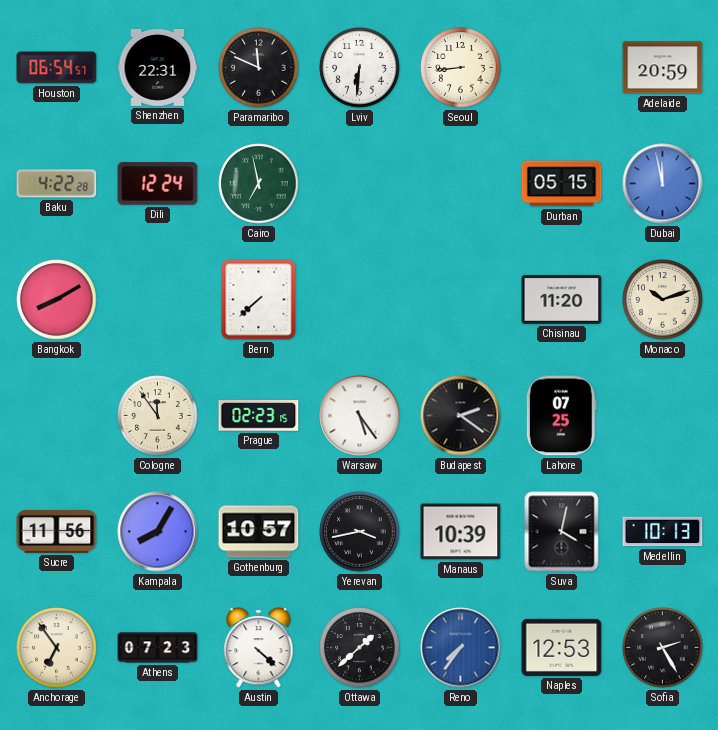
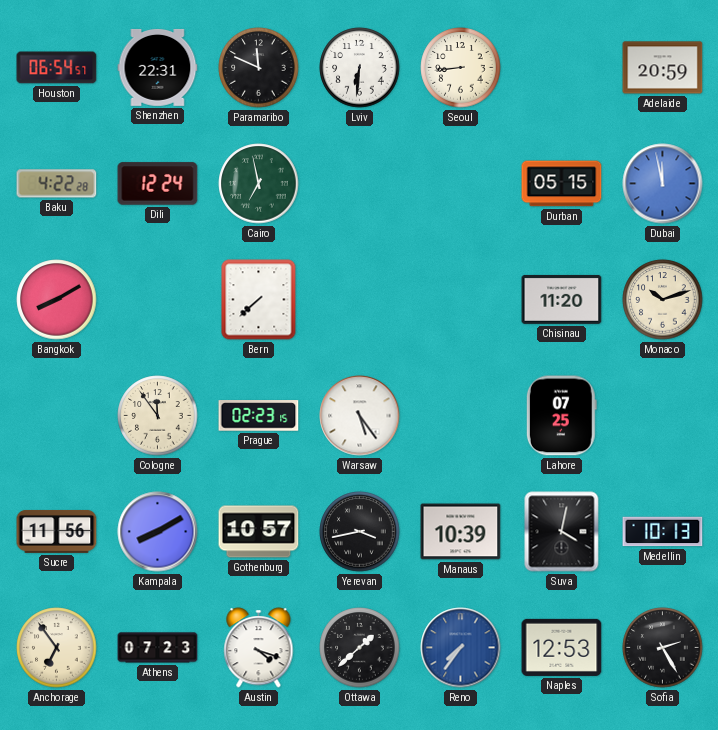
Budapest: 2:21 -> none (461, 416)
Kampala: 8:05 -> 8:10 (158, 532)
Austin: 4:22 -> 4:18 (259, 648)
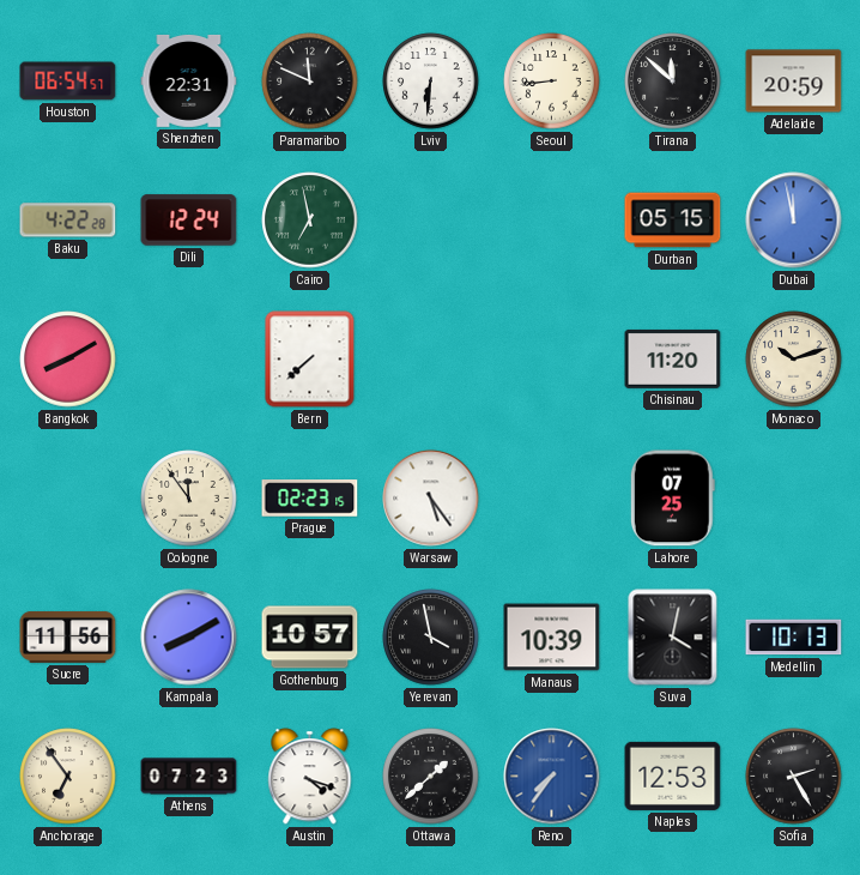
Tirana: none -> 11:52 (673, 82)
Yerevan: 3:43 -> 3:58 (431, 638)
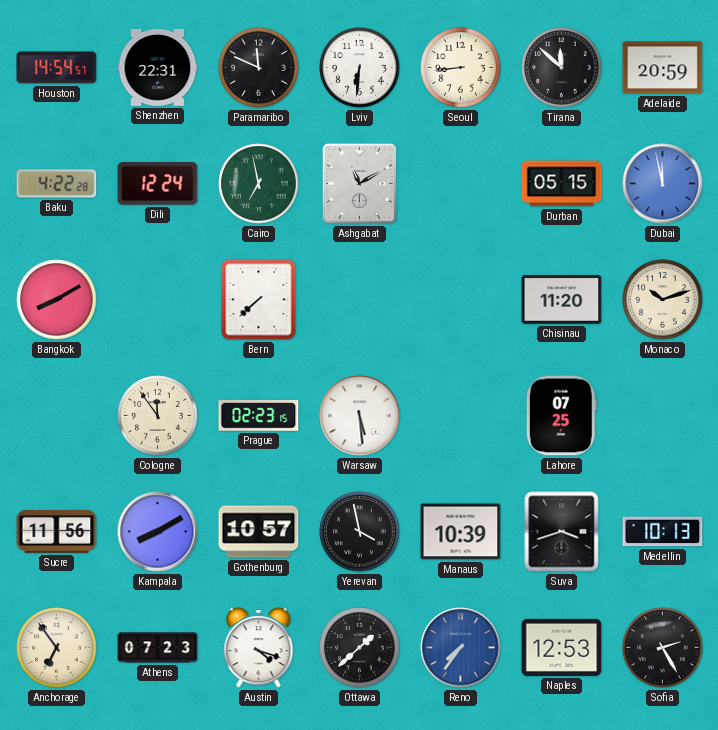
Houston: 06:54 -> 14:54 (57, 68)
Ashgabat: none -> 11:10 (359, 183)
Warsaw: 5:24 -> 5:29 (360, 416)
Suva: 4:02 -> 3:42 (562, 532)
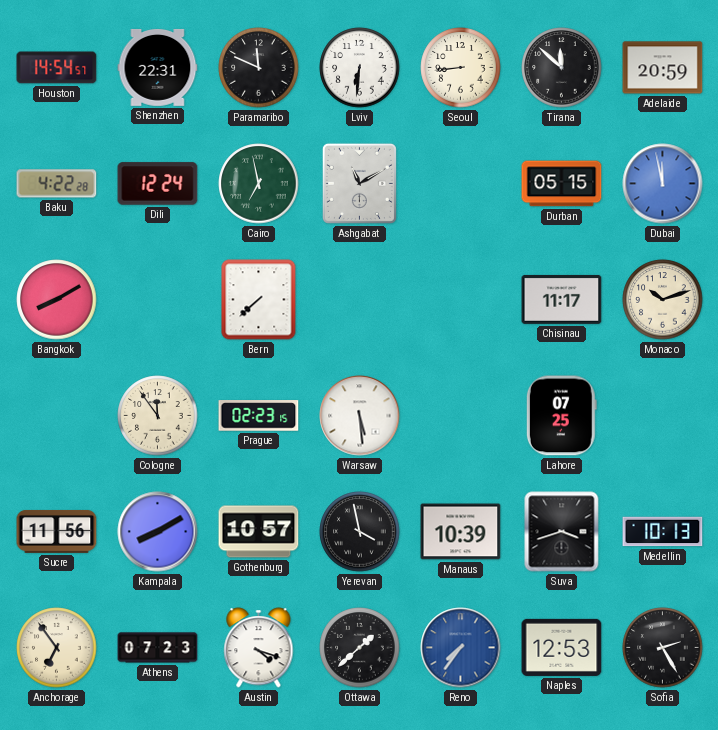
Chisinau: 11:20 -> 11:17 (562, 299)
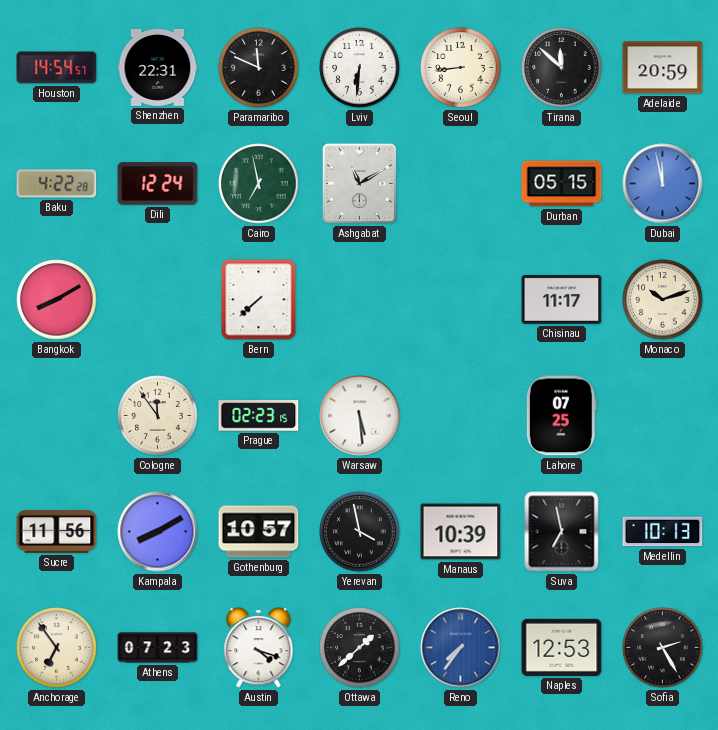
Suva: 3:42 -> 6:58 (562, 532)
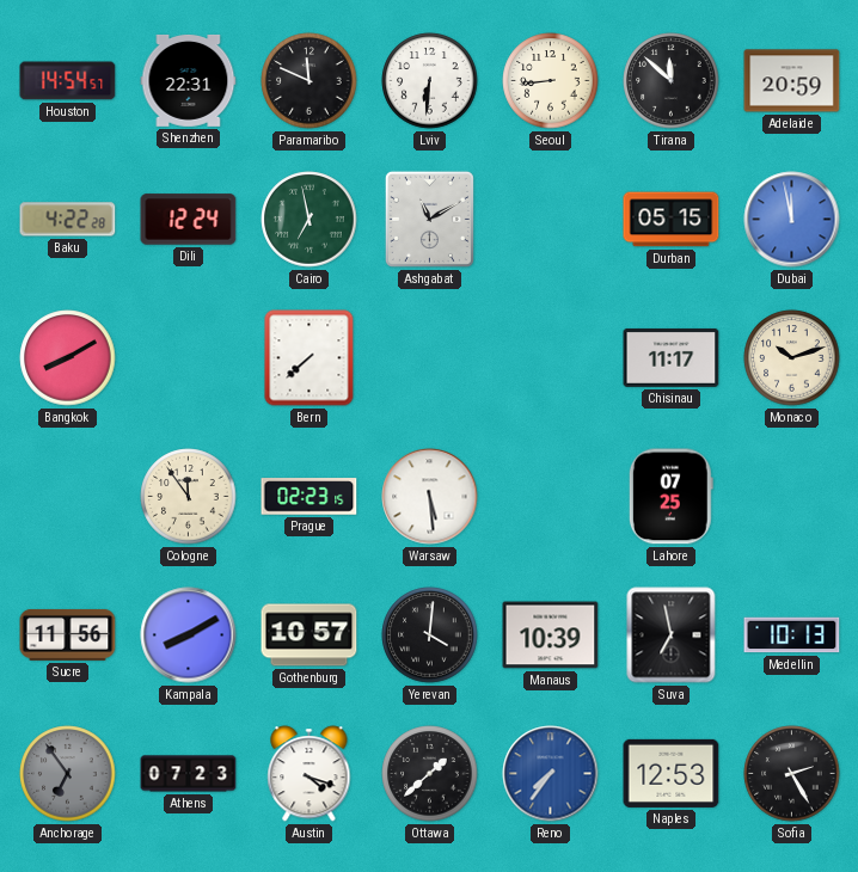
Yerevan: 3:58 -> 4:01 (430, 635)
Anchorage dial: cream -> grey (68, 774)
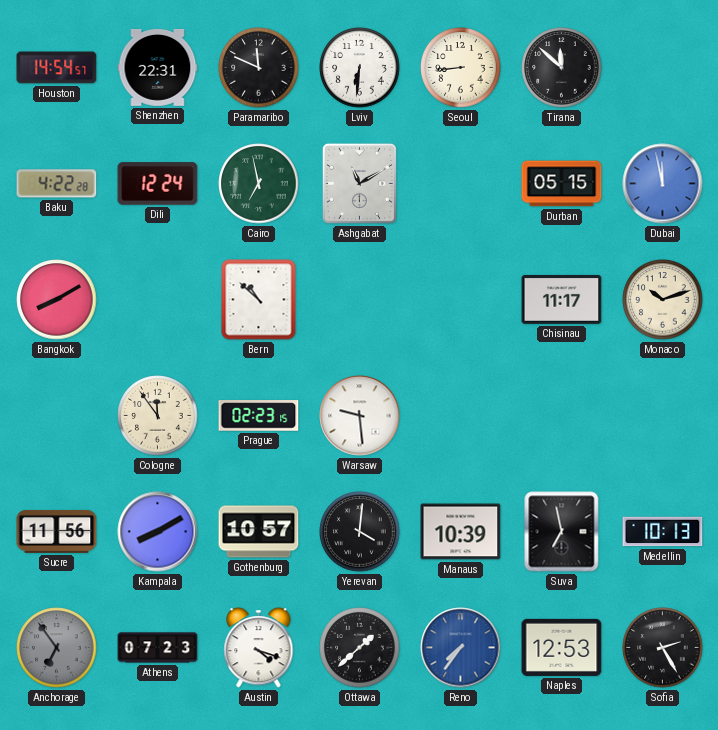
Adelaide: 20:59 -> none (792, 81)
Bern: 7:38 -> 10:52 (259, 300)
Warsaw: 5:29 -> 9:29 (360, 416)
Lahore: 07:25 -> none (670, 497)
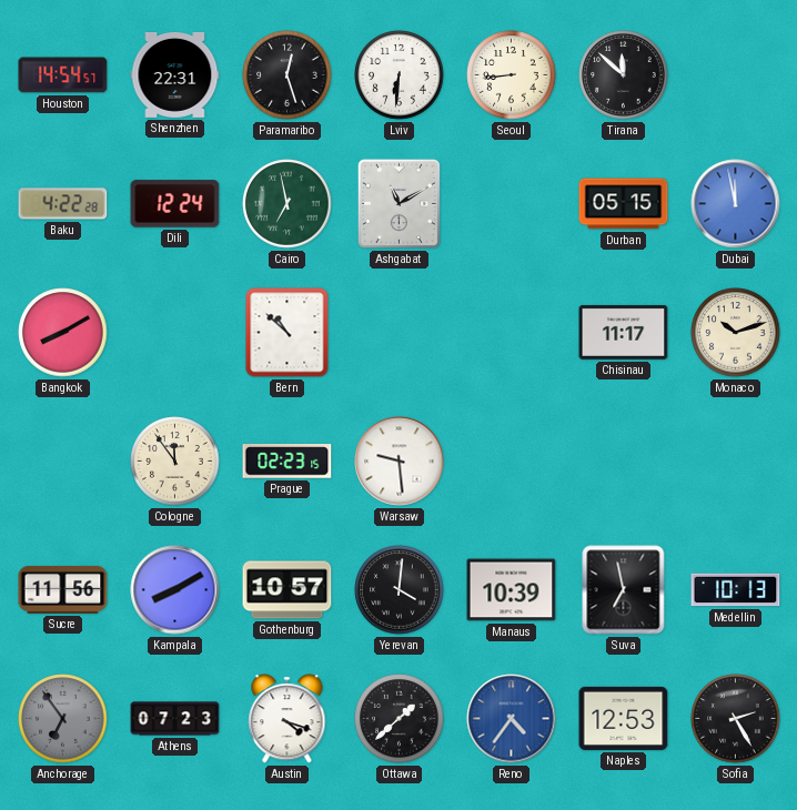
Paramaribo: 11:49 -> 12:27 (287, 75)
Reno: 7:36 -> 4:36 (512, 719)
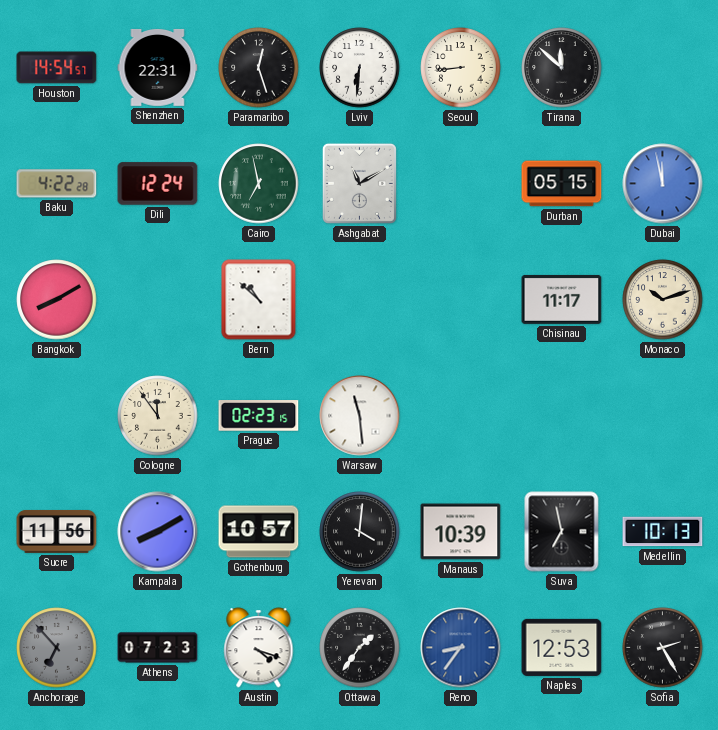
Warsaw: 9:29 -> 11:29 (360, 416)
Anchorage: 6:54 -> 6:53 (57, 648)
Ottawa: 1:38 -> 1:36 (360, 648)
Reno: 4:36 -> 8:36 (461, 648)
